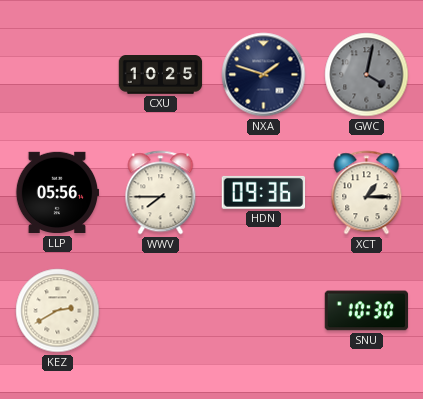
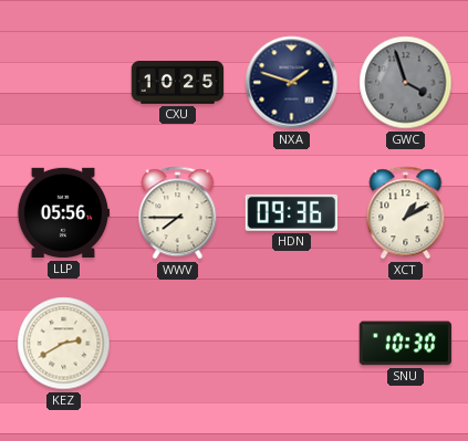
GWC: 4:02 -> 3:57 (406, 83)
XCT: 1:15 -> 1:10 (406, 213)
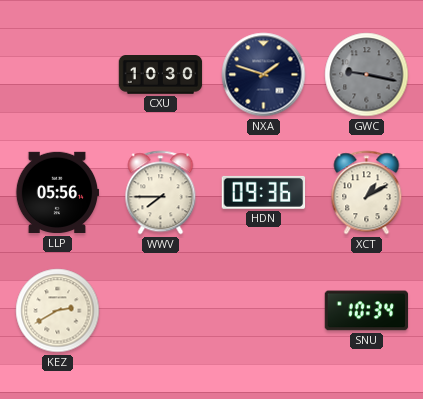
CXU: 10:25 -> 10:30 (161, 75)
GWC: 3:57 -> 9:17 (367, 75)
SNU: 10:30 -> 10:34 (367, 311)
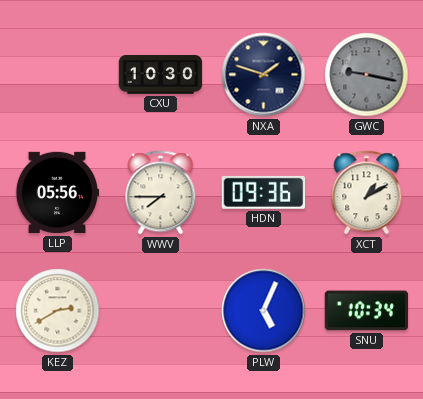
PLW: none -> 5:04 (264, 311)
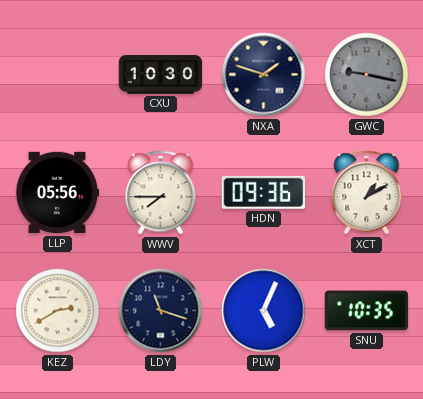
LDY: none -> 11:18 (161, 311)
SNU: 10:34 -> 10:35 (367, 311)
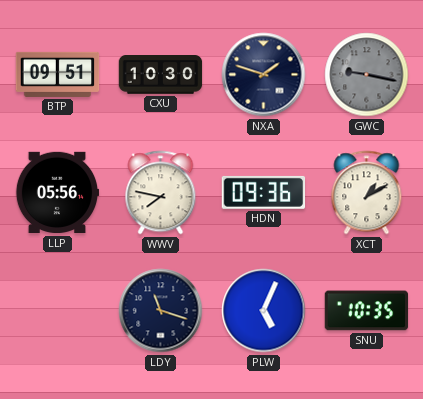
BTP: none -> 09:51 (58, 74)
WWV: 7:45 -> 7:47 (161, 193)
KEZ: 2:40 -> none (58, 311)
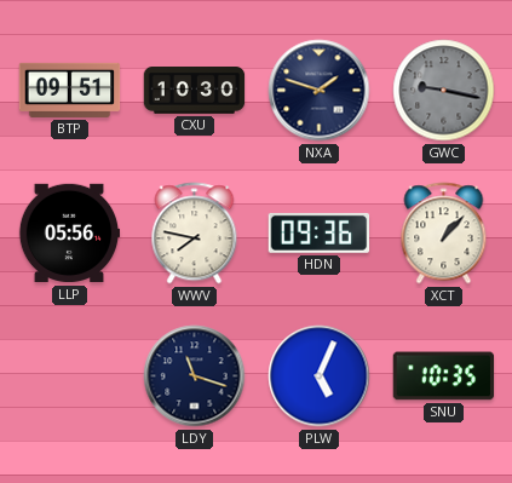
XCT: 1:10 -> 1:07 (444, 234)
